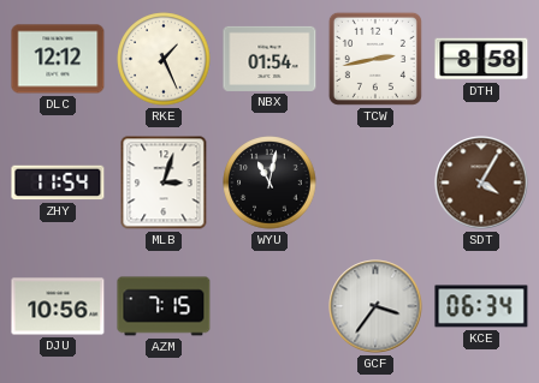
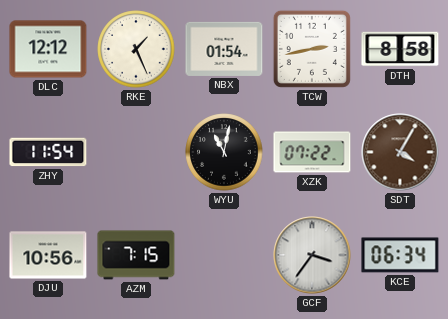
MLB: 3:03 -> none (164, 182)
XZK: none -> 07:22 (312, 152)
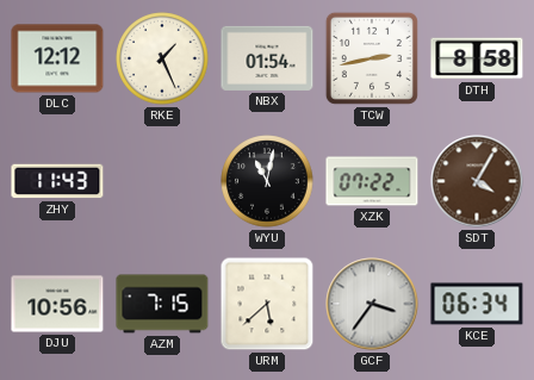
ZHY: 11:54 -> 11:43 (57, 181)
URM: none -> 5:38 (267, 304)
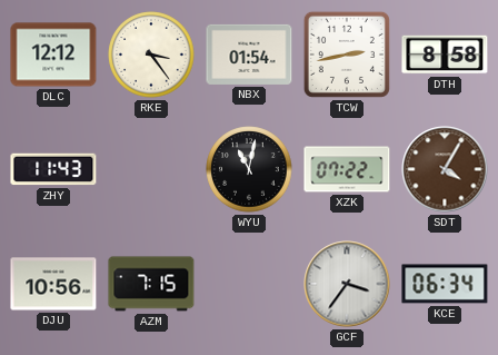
RKE: 1:26 -> 3:24 (151, 55)
URM: 5:38 -> none (267, 304)
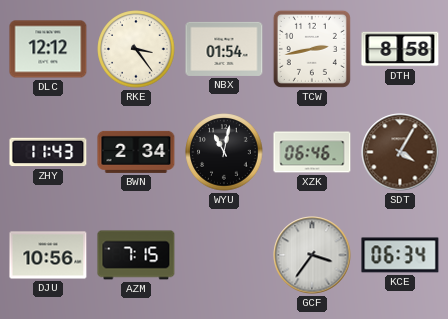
BWN: none -> 2:34 (136, 152)
XZK: 07:22 -> 06:46 (312, 152)
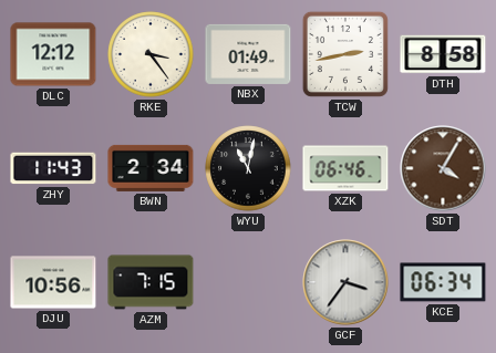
NBX: 01:54 -> 01:49 (248, 54)
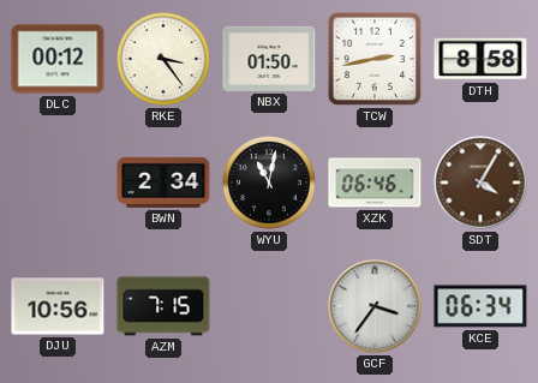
DLC: 12:12 -> 00:12 (58, 59)
NBX: 01:49 -> 01:50 (269, 59)
ZHY: 11:43 -> none (53, 168)
